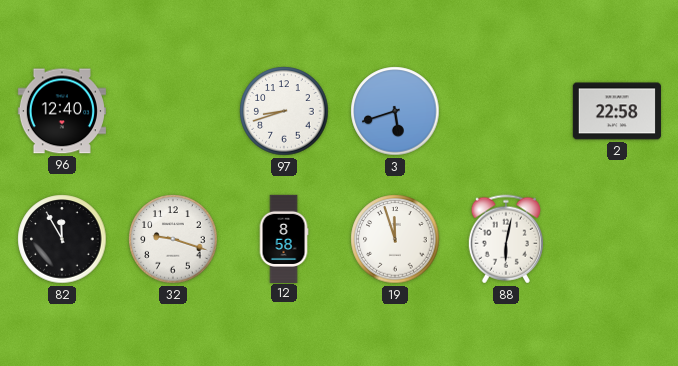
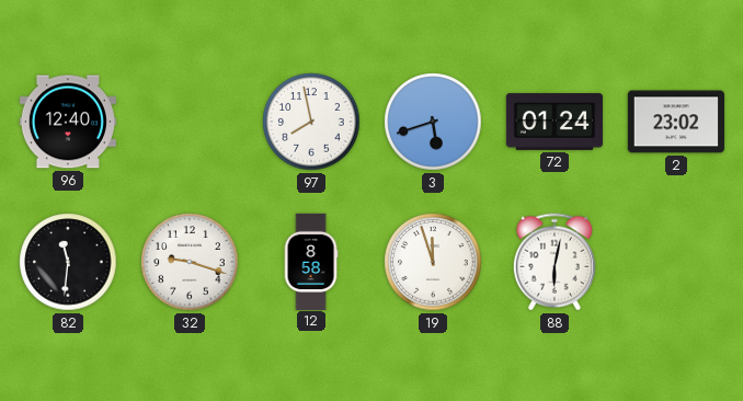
97: 8:42 -> 7:58 (311, 122)
72: none -> 01:24 (555, 122)
2: 22:58 -> 23:02 (676, 122)
82: 11:55 -> 11:31 (68, 262)
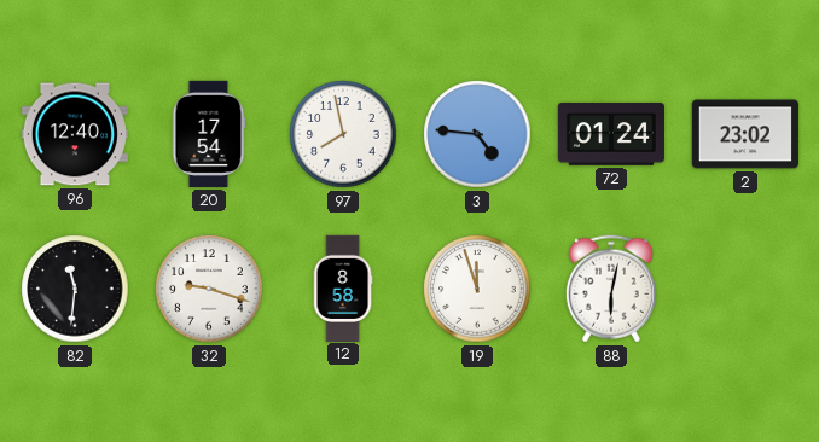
20: none -> 17:54 (209, 134)
3: 5:42 -> 4:46 (477, 134)
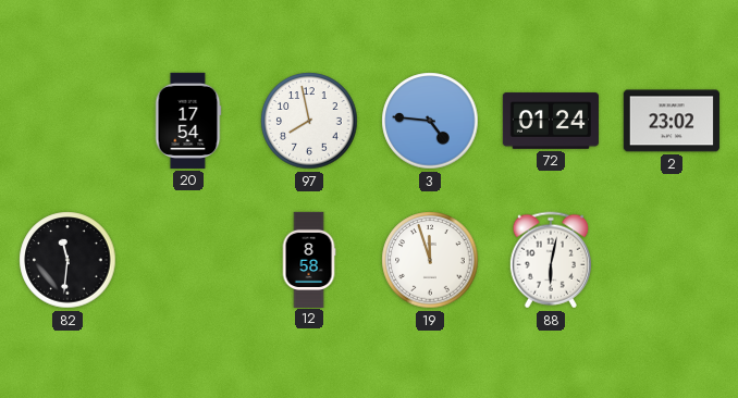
96: 12:40 -> none (75, 134)
32: 9:18 -> none (209, 289)
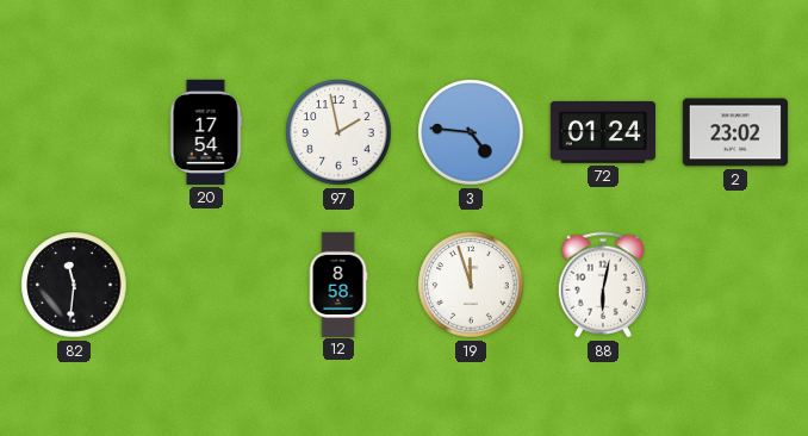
97: 7:58 -> 1:58 (338, 132)
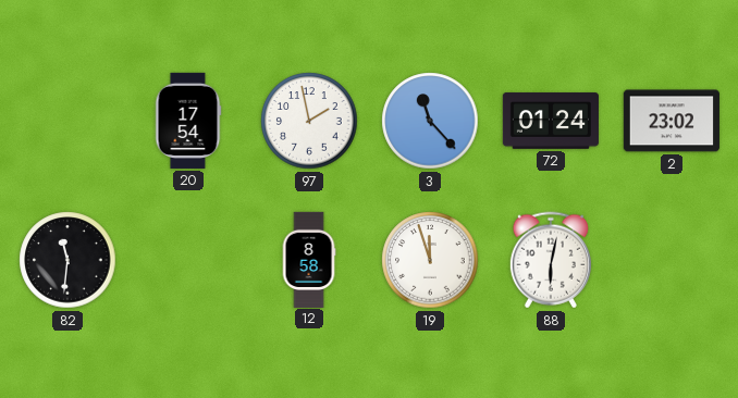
3: 4:46 -> 11:23 (430, 121)
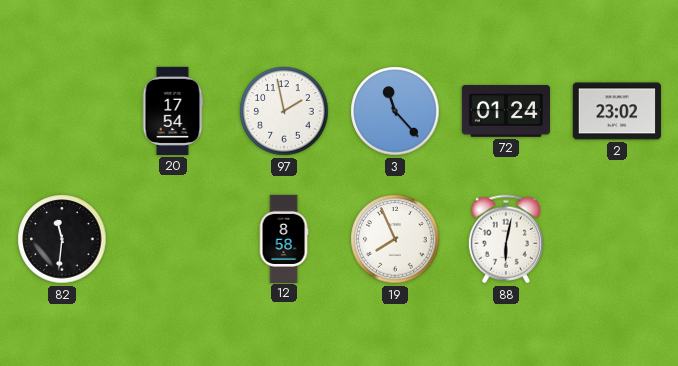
19: 11:57 -> 7:56 (395, 239)
